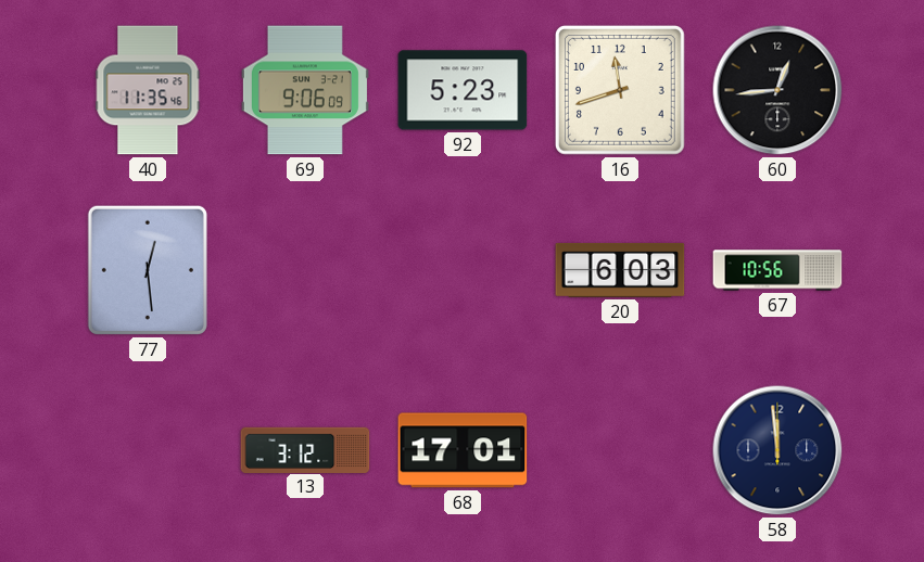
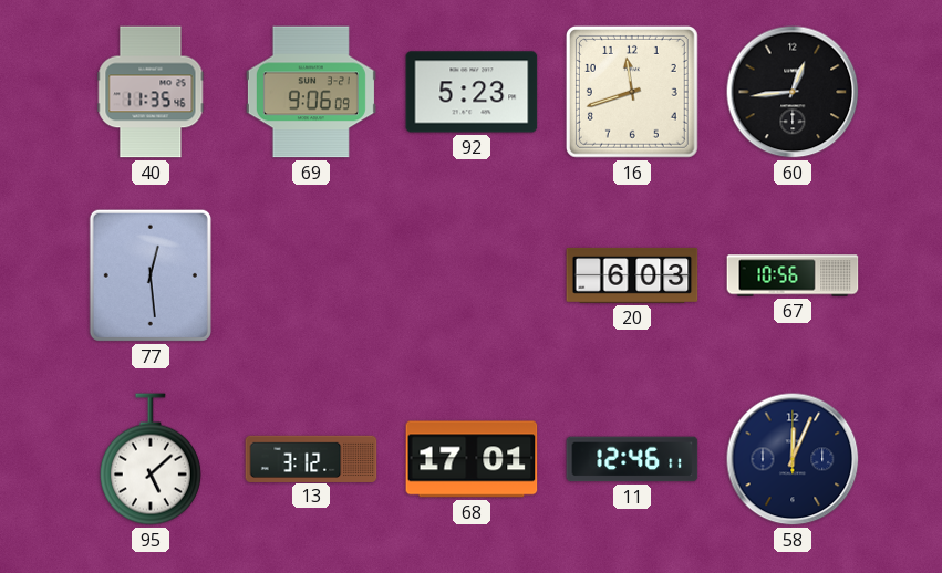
95: none -> 5:08 (151, 459)
11: none -> 12:46 (632, 459)
58: 11:59 -> 12:04 (793, 459)
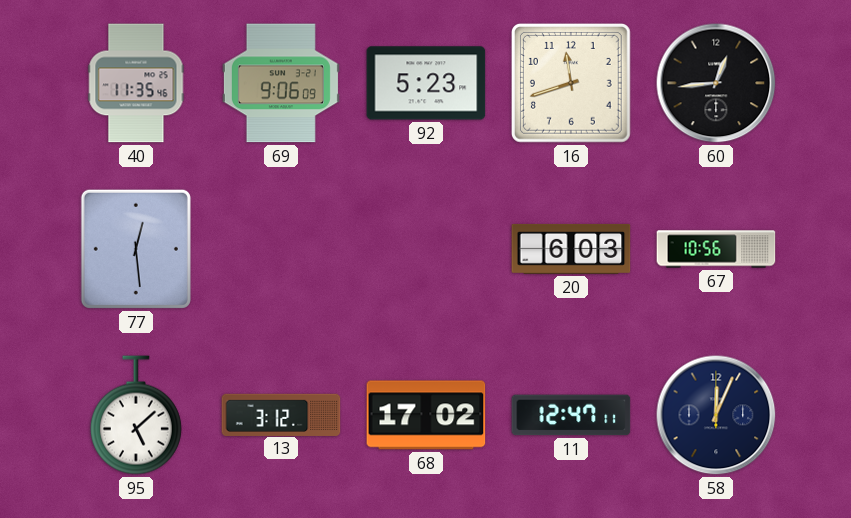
68: 17:01 -> 17:02 (426, 415)
11: 12:46 -> 12:47 (571, 415)
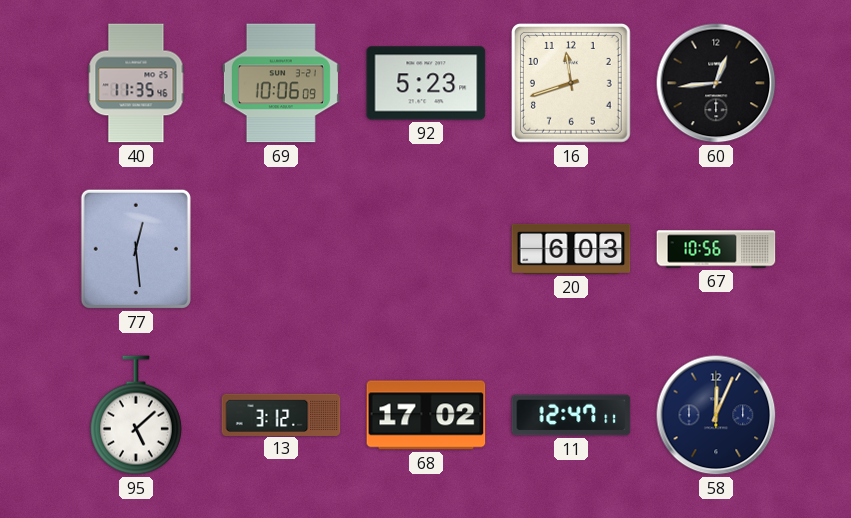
69: 9:06 -> 10:06 (281, 83)
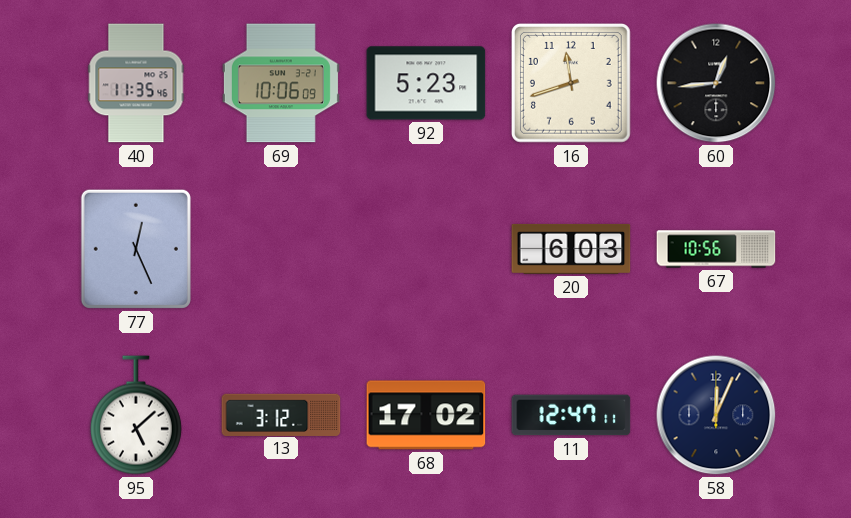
77: 12:29 -> 12:26 (136, 249)
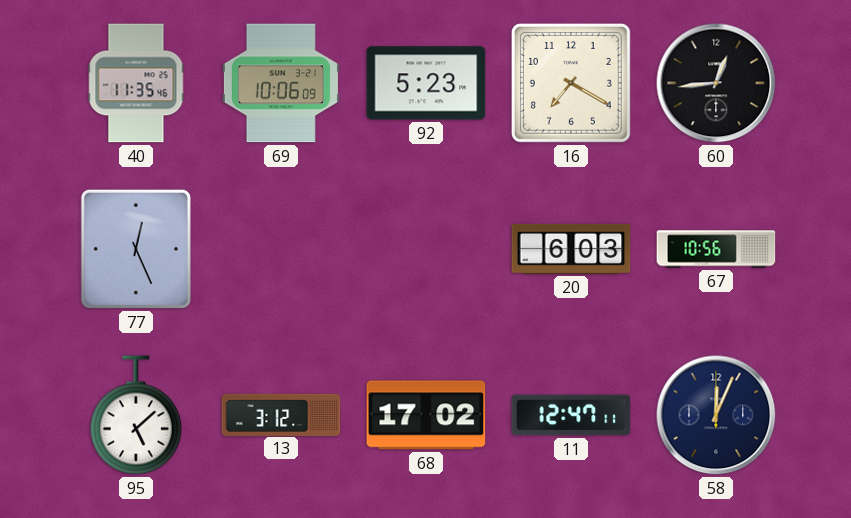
16: 11:42 -> 7:20 (571, 83)
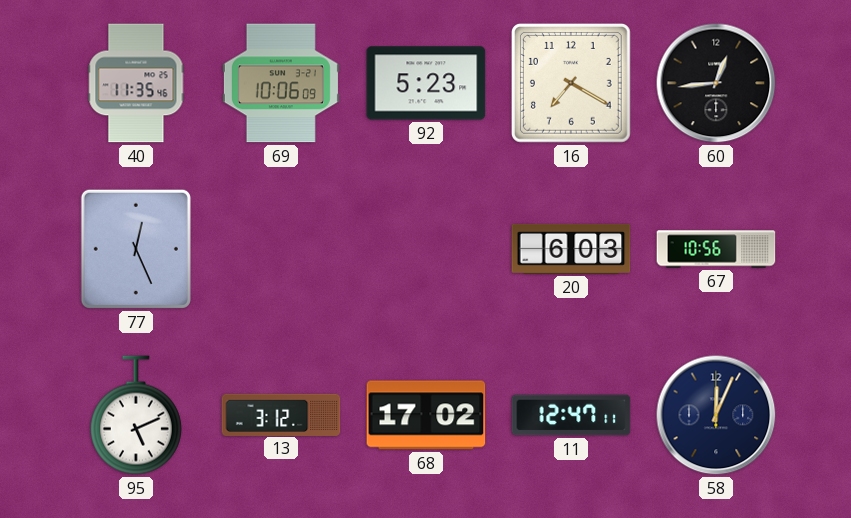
95: 5:08 -> 5:11 (136, 415)
